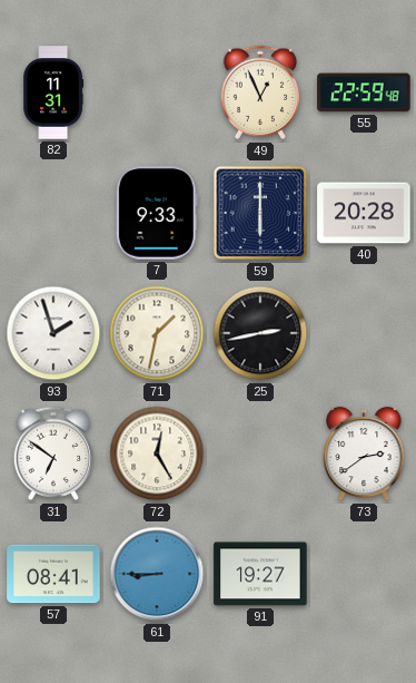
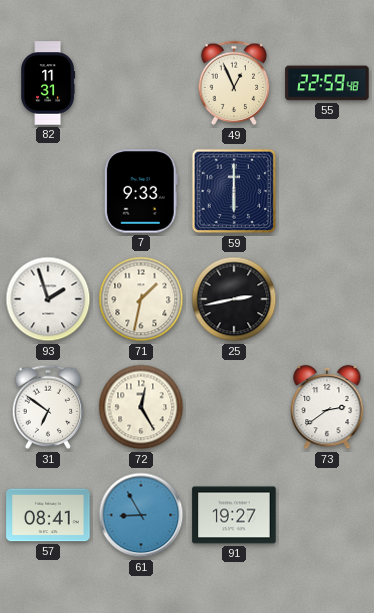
40: 20:28 -> none (364, 213)
61: 8:45 -> 8:55 (141, 515)
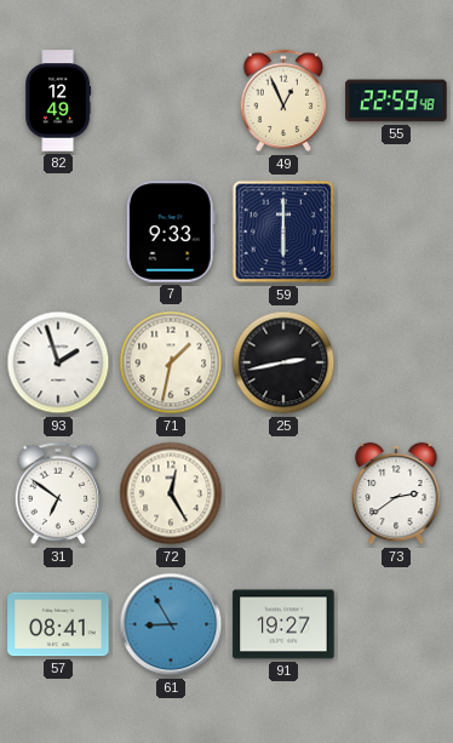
82: 11:31 -> 12:49 (58, 101)
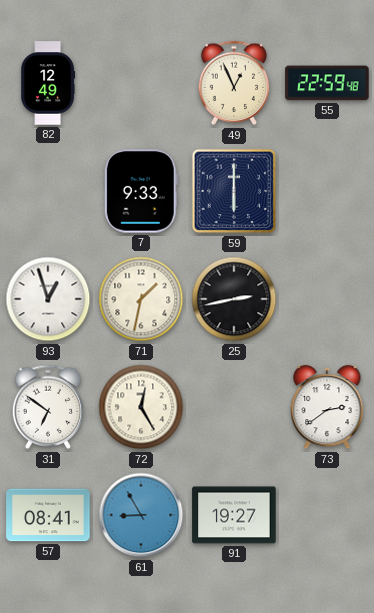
93: 1:57 -> 12:57 (48, 299)
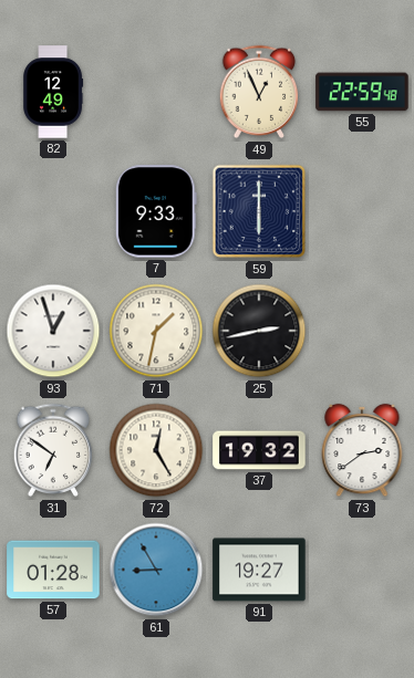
37: none -> 19:32 (259, 450)
57: 08:41 -> 01:28 (53, 570)
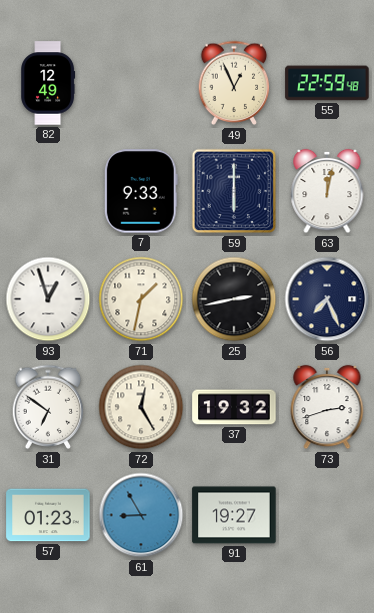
63: none -> 12:02 (327, 191)
56: none -> 7:26 (327, 299)
73: 2:39 -> 2:42 (327, 407)
57: 01:28 -> 01:23 (48, 515)
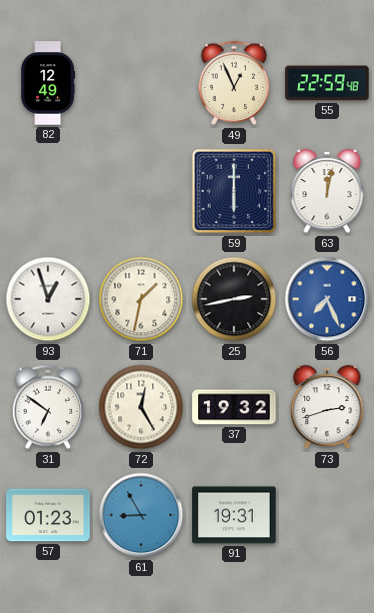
7: 9:33 -> none (141, 191)
56 dial: navy -> blue (327, 299)
91: 19:27 -> 19:31 (234, 515)
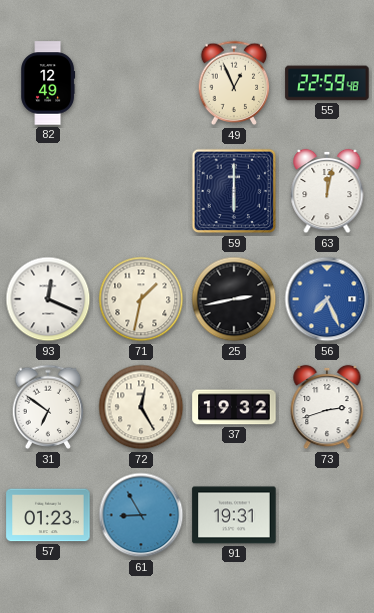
93: 12:57 -> 12:19 (48, 299)
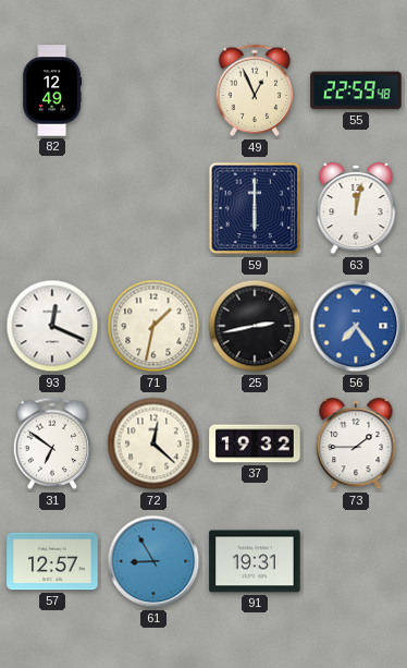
56: 7:26 -> 7:24 (356, 326)
72: 12:25 -> 12:22 (153, 444)
73: 2:42 -> 1:45 (356, 444)
57: 01:23 -> 12:57 (52, 561)
